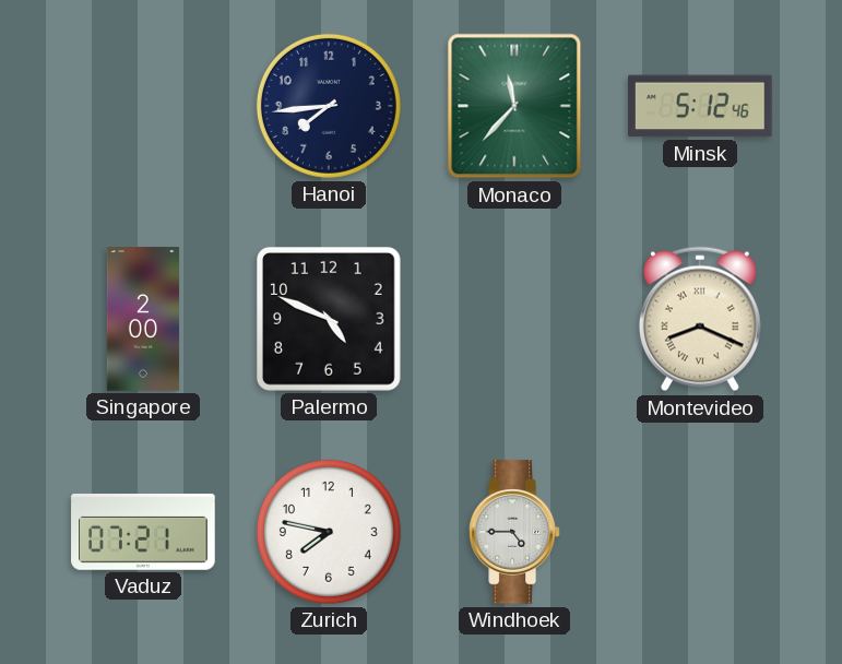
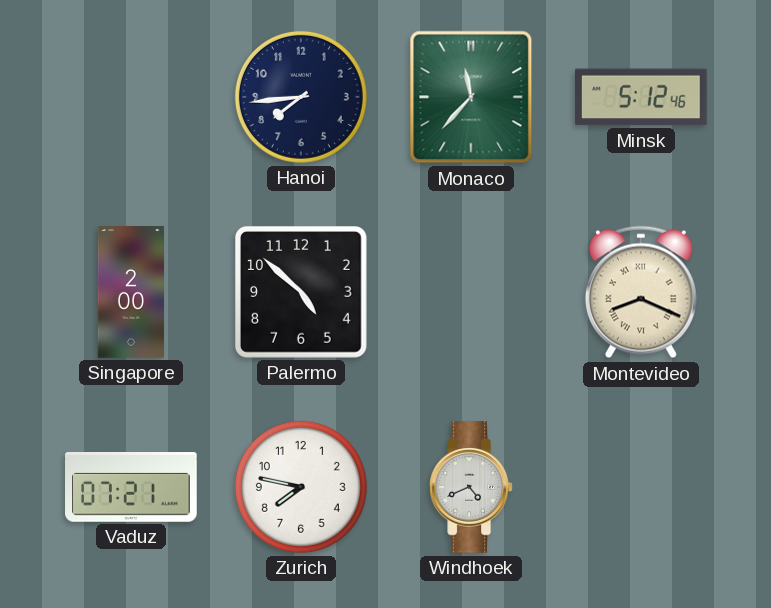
Palermo: 4:49 -> 4:52 (302, 293)
Windhoek: 4:45 -> 4:41 (471, 487)
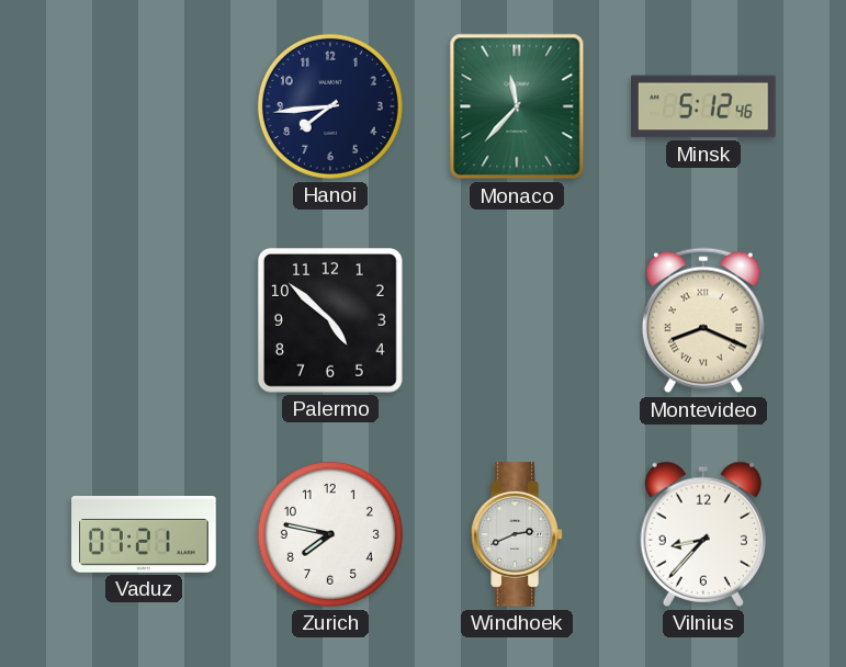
Singapore: 2:00 -> none (131, 292)
Windhoek: 4:41 -> 2:41 (517, 534)
Vilnius: none -> 8:37 (703, 534)
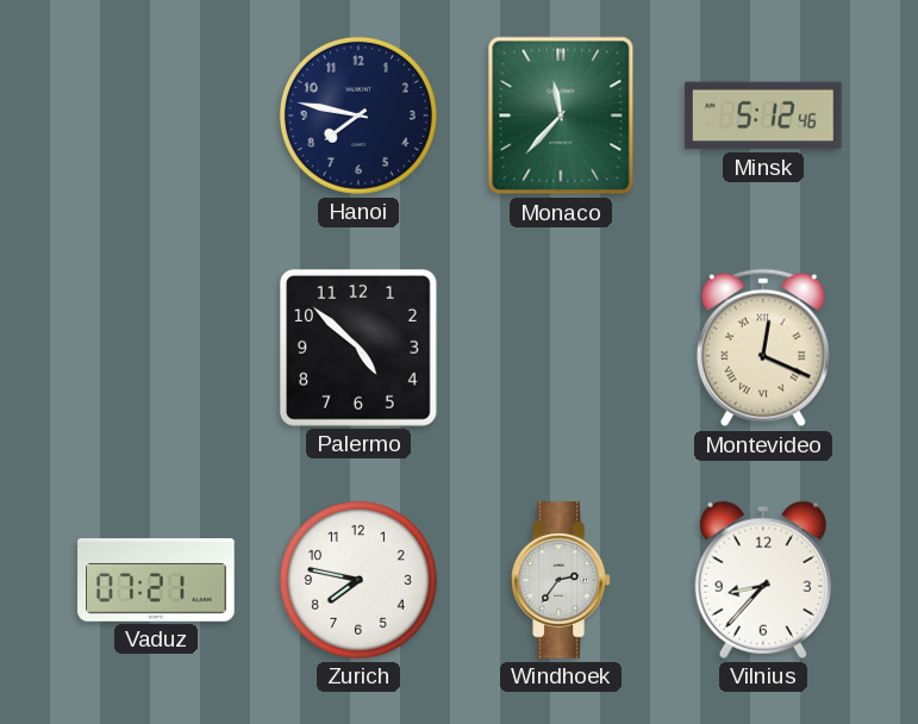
Hanoi: 7:44 -> 7:47 (358, 116)
Montevideo: 8:19 -> 12:19 (763, 348)
Windhoek: 2:41 -> 2:36 (561, 580)
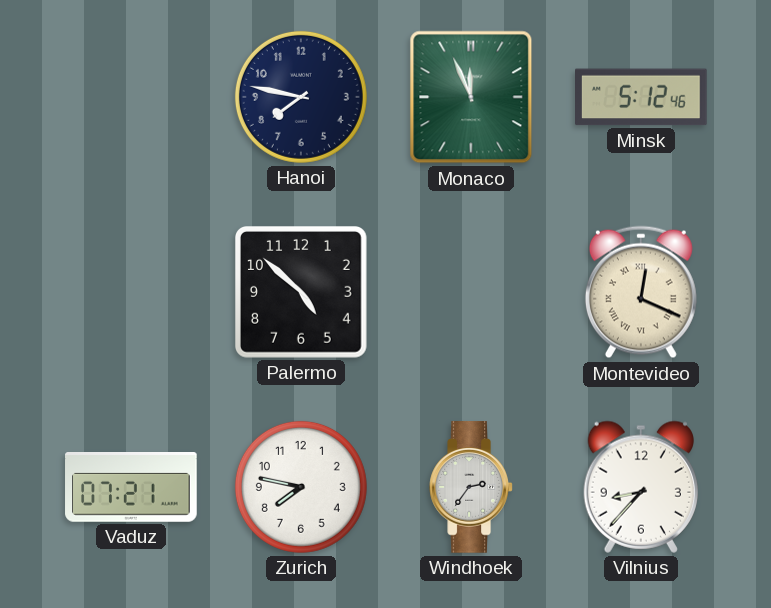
Monaco: 11:37 -> 11:56 (471, 97)
